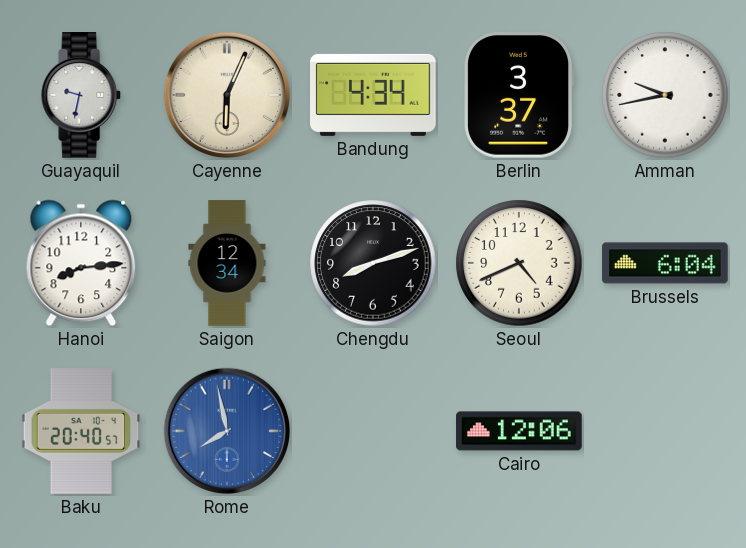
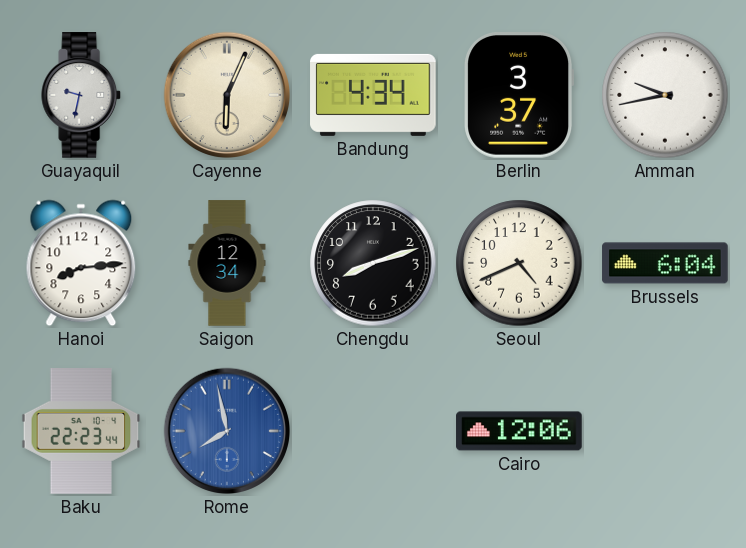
Baku: 20:40 -> 22:23 (81, 431)
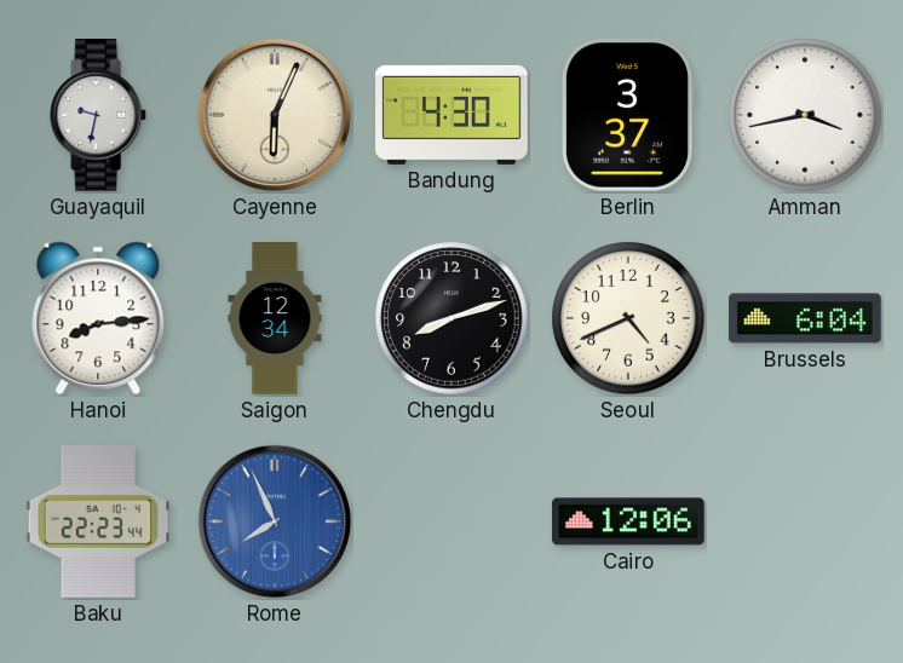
Bandung: 4:34 -> 4:30 (451, 115)
Amman: 9:43 -> 3:43 (805, 115)
Rome: 7:58 -> 7:56 (275, 521)
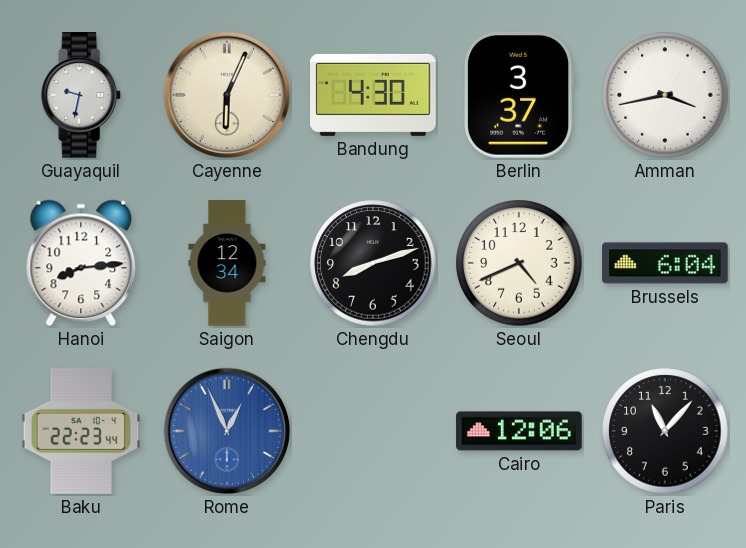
Rome: 7:56 -> 12:56 (227, 431)
Paris: none -> 11:07 (665, 431)
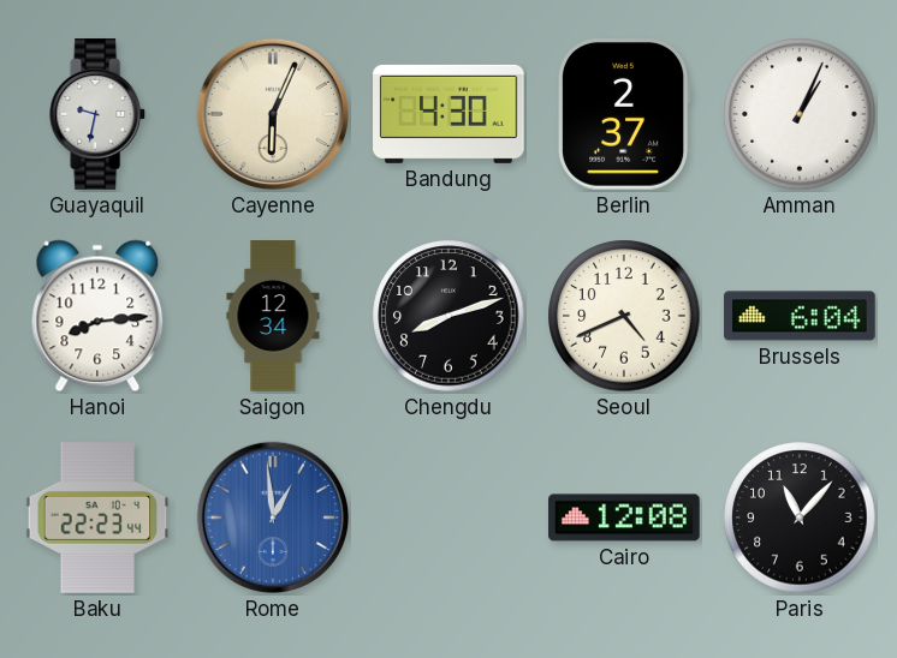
Berlin: 3:37 -> 2:37 (624, 115)
Amman: 3:43 -> 1:04 (800, 114)
Rome: 12:56 -> 12:59 (273, 518)
Cairo: 12:06 -> 12:08 (624, 518)
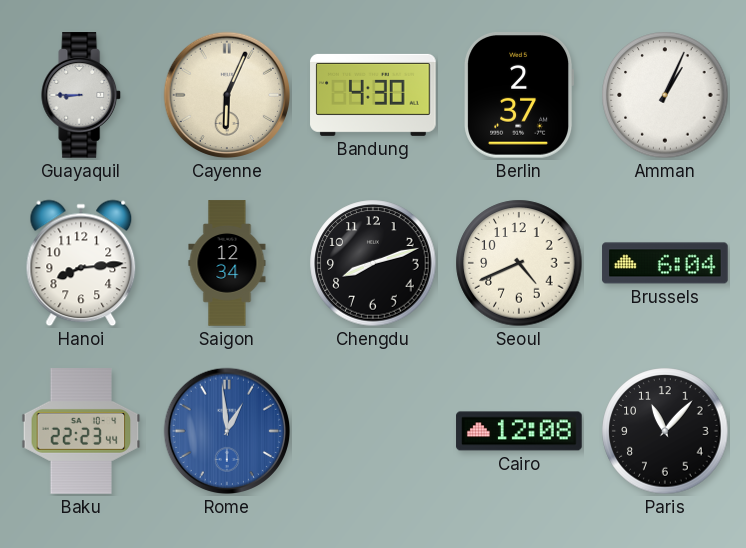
Guayaquil: 9:32 -> 8:45 (82, 95)
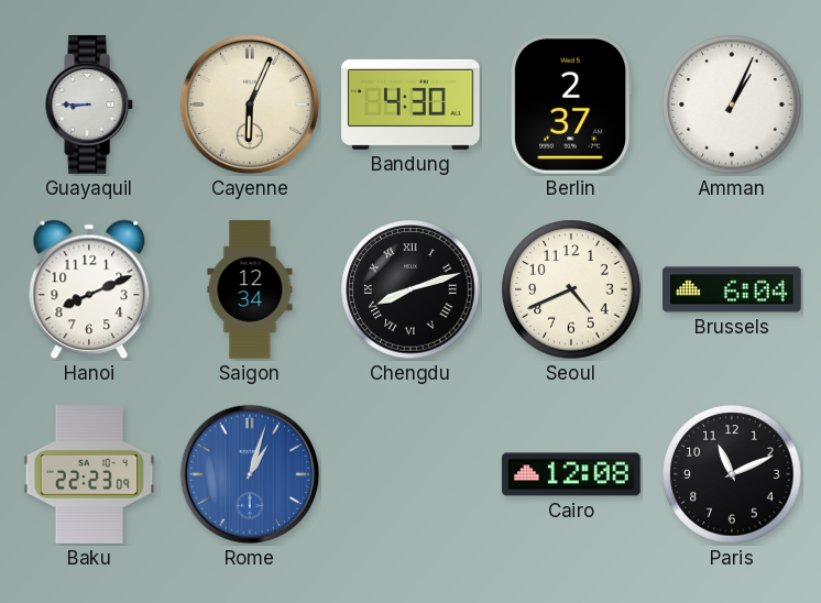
Hanoi: 8:14 -> 8:11 (89, 289)
Chengdu numerals: Arabic -> Roman (410, 289)
Baku: 22:23:44 -> 22:23:09 (89, 474)
Rome: 12:59 -> 1:03 (250, 474)
Paris: 11:07 -> 11:11 (732, 474)
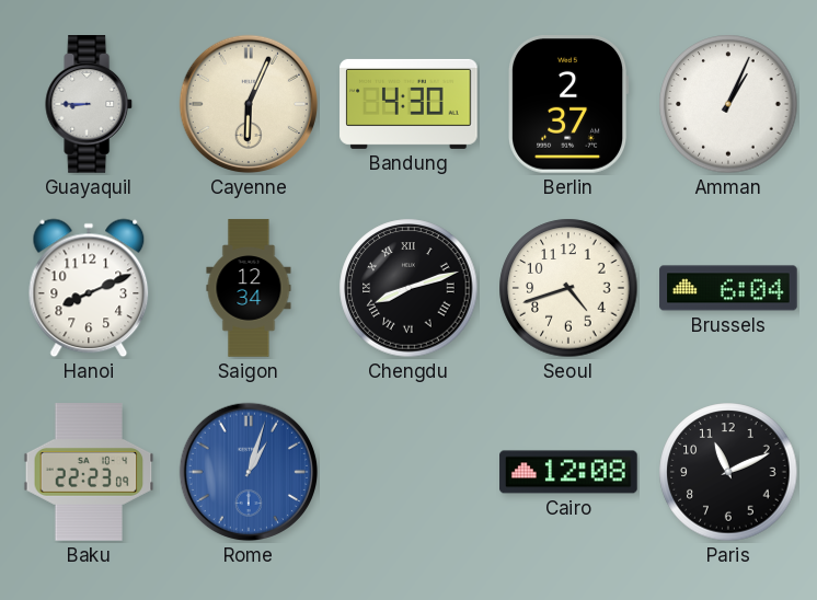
Seoul: 4:41 -> 4:42 (568, 288)
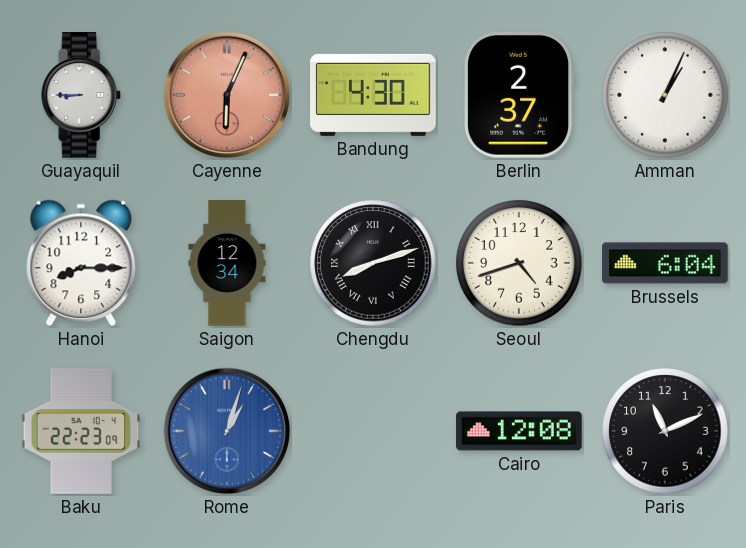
Cayenne dial: cream -> salmon (227, 95)
Hanoi: 8:11 -> 8:15 (81, 263)
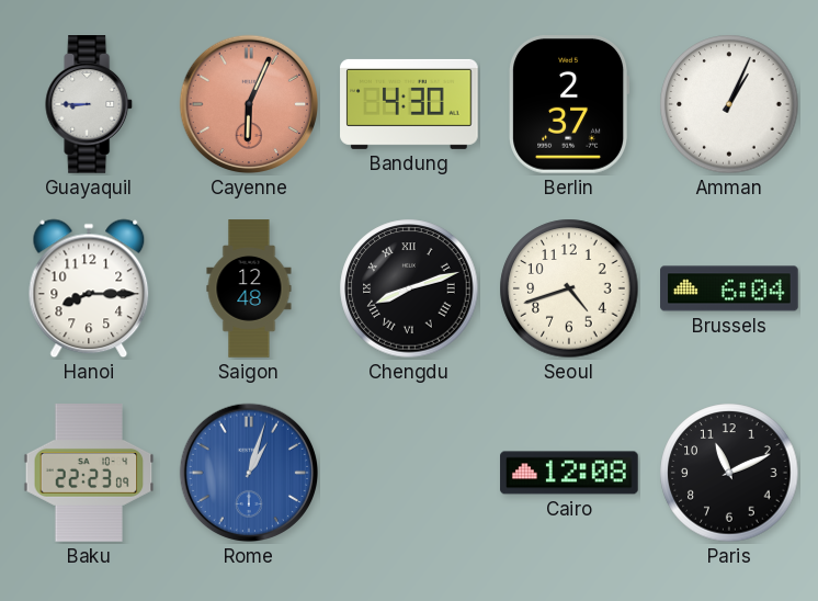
Saigon: 12:34 -> 12:48 (249, 288)
